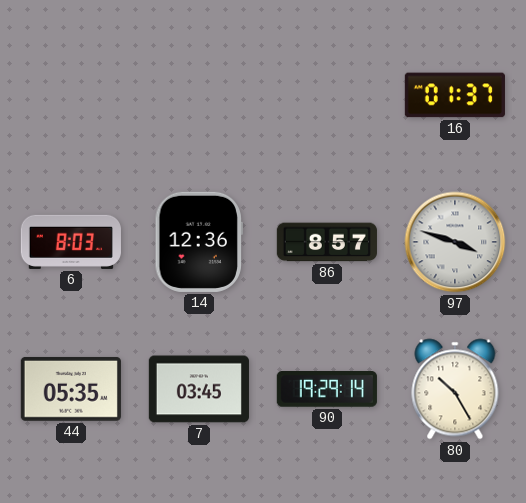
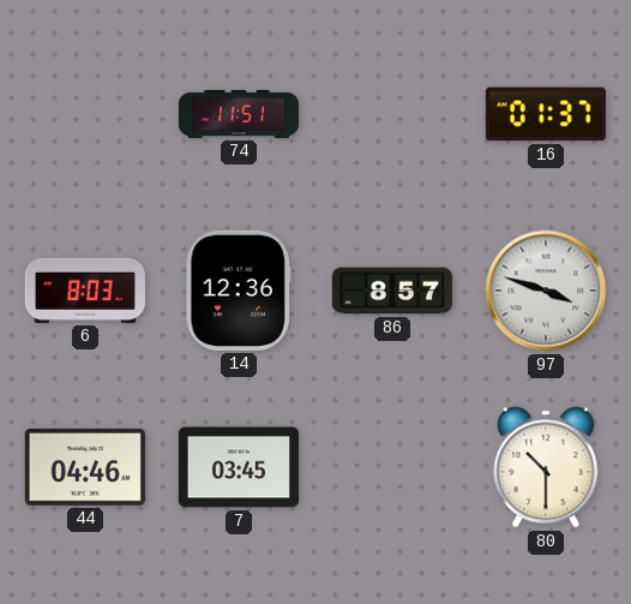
74: none -> 11:51 (238, 114)
44: 05:35 -> 04:46 (85, 467)
90: 19:29 -> none (327, 389)
80: 10:25 -> 10:30 (546, 467)
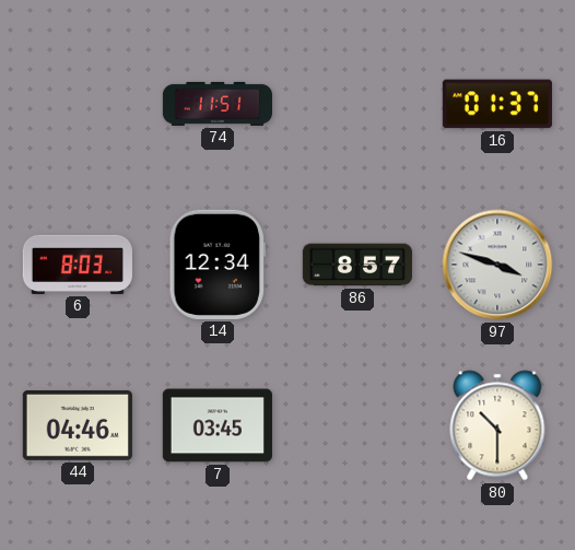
14: 12:36 -> 12:34 (216, 265)
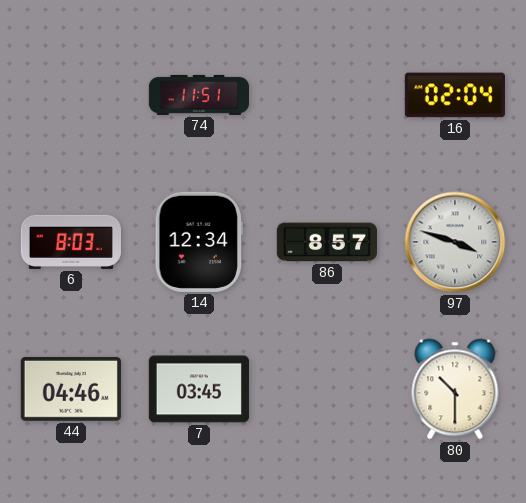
16: 01:37 -> 02:04 (455, 95)
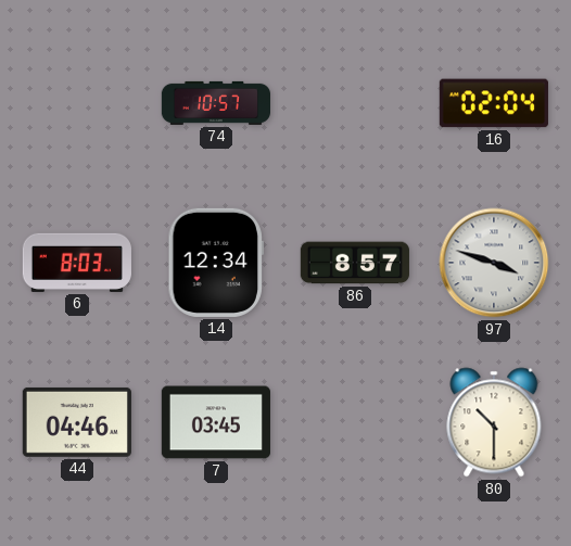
74: 11:51 -> 10:57 (215, 103)
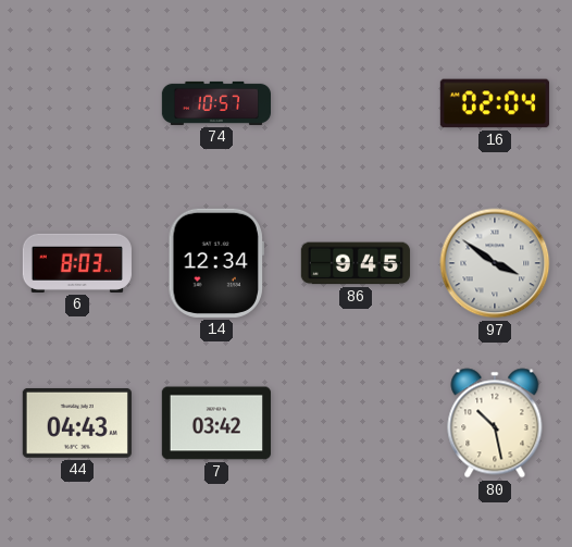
86: 8:57 -> 9:45 (356, 263)
97: 3:48 -> 3:51 (495, 263)
44: 04:46 -> 04:43 (77, 423)
7: 03:45 -> 03:42 (216, 423)
80: 10:30 -> 10:28 (495, 423)
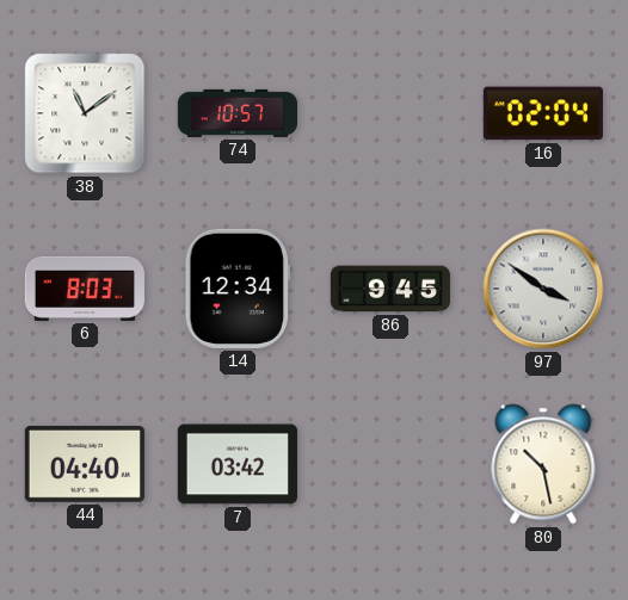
38: none -> 11:09 (85, 113)
44: 04:43 -> 04:40 (85, 464)
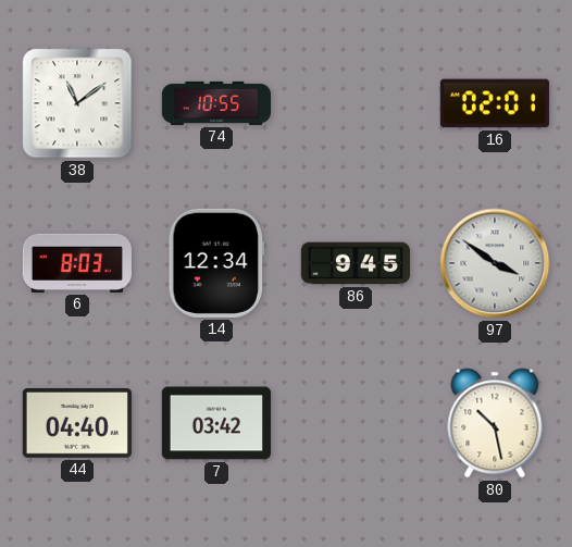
74: 10:57 -> 10:55 (215, 103)
16: 02:04 -> 02:01 (495, 103)
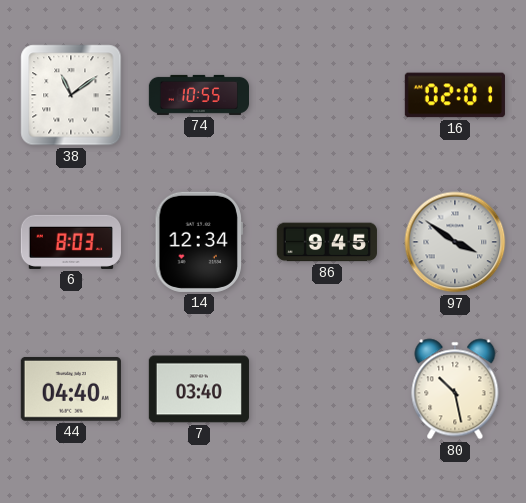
7: 03:42 -> 03:40 (199, 389)
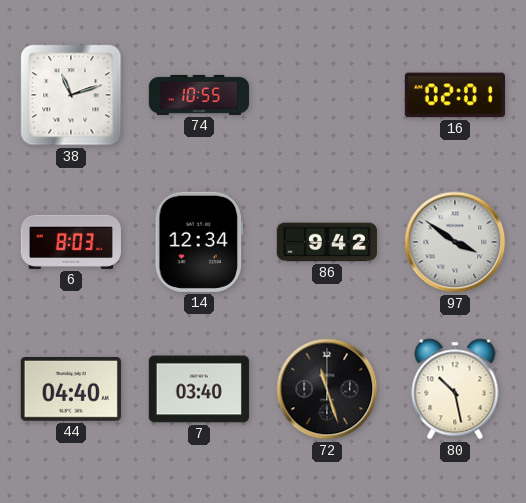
38: 11:09 -> 11:12 (71, 95)
86: 9:45 -> 9:42 (327, 242)
72: none -> 11:27 (327, 389)
